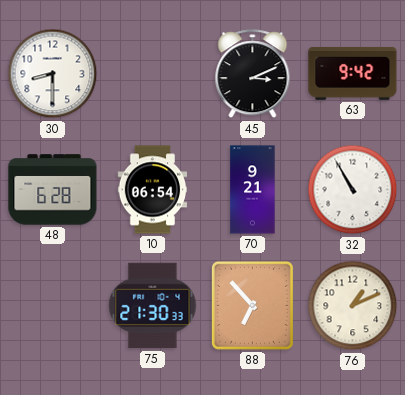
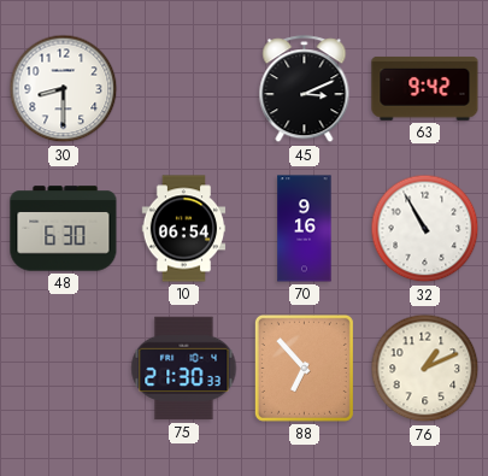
48: 6:28 -> 6:30 (64, 229)
70: 9:21 -> 9:16 (305, 229)
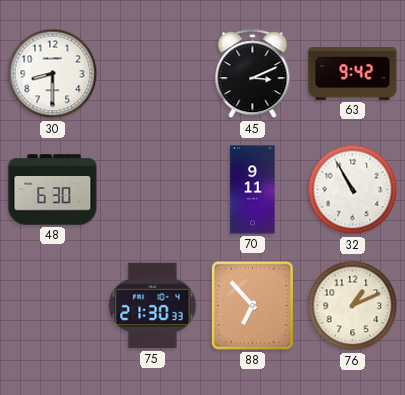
10: 06:54 -> none (184, 229)
70: 9:16 -> 9:11 (253, 190)
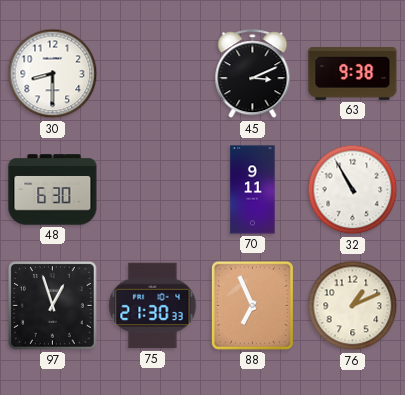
63: 9:42 -> 9:38 (353, 73)
97: none -> 12:57 (53, 306)
88: 6:53 -> 6:56 (252, 305)
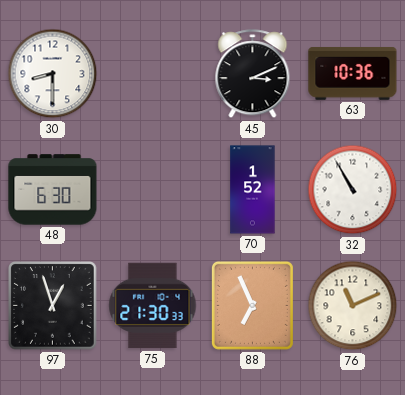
63: 9:38 -> 10:36 (353, 73)
70: 9:11 -> 1:52 (253, 190)
76: 1:11 -> 11:11 (353, 306)
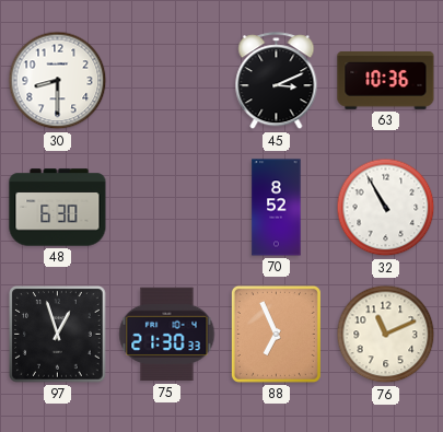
70: 1:52 -> 8:52 (277, 208)
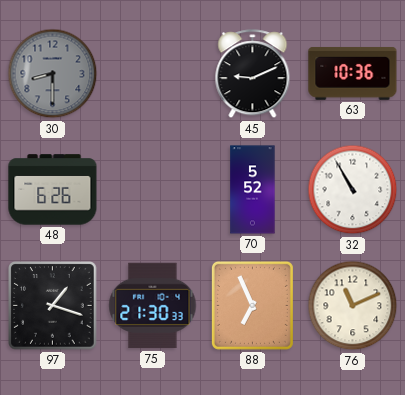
30 dial: white -> grey (53, 74)
45: 3:11 -> 9:11 (253, 74)
48: 6:30 -> 6:26 (53, 190)
70: 8:52 -> 5:52 (253, 190)
97: 12:57 -> 1:18 (53, 306)
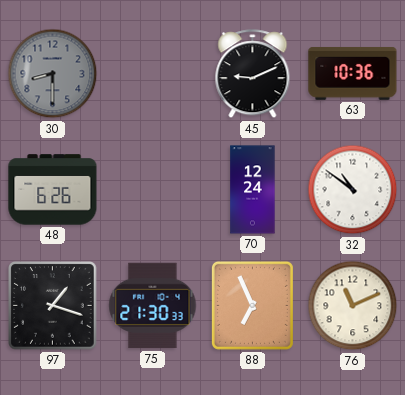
70: 5:52 -> 12:24 (253, 190)
32: 10:55 -> 10:51 (353, 190)
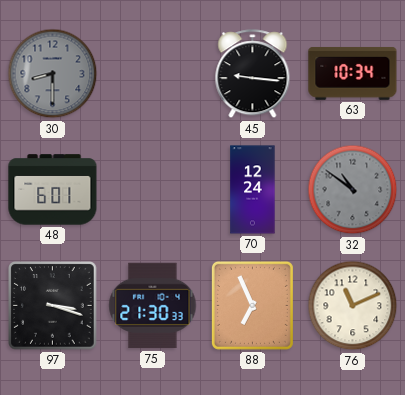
45: 9:11 -> 9:16 (253, 74)
63: 10:36 -> 10:34 (353, 73)
48: 6:26 -> 6:01 (53, 190)
32 dial: white -> grey (353, 190)
97: 1:18 -> 3:18 (53, 306)
